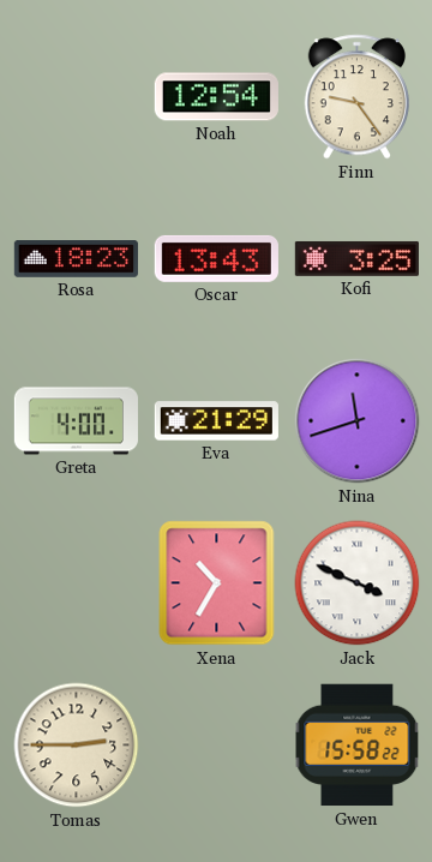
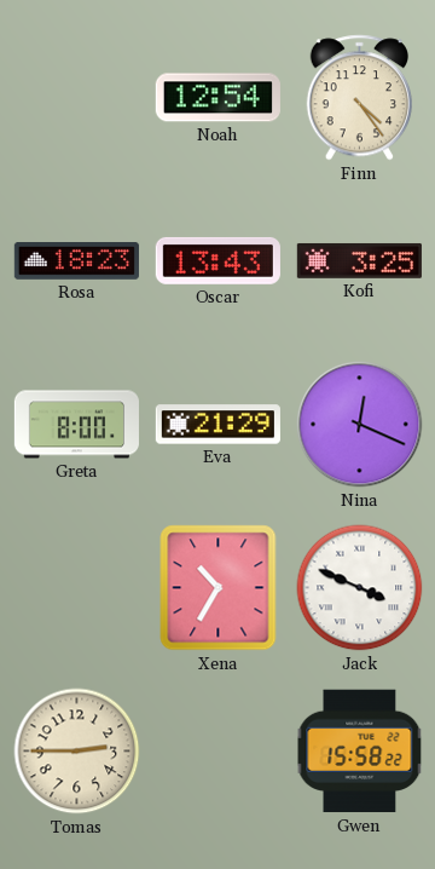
Finn: 9:24 -> 4:24 (359, 98)
Greta: 4:00 -> 8:00 (76, 425)
Nina: 11:42 -> 12:19 (360, 425)
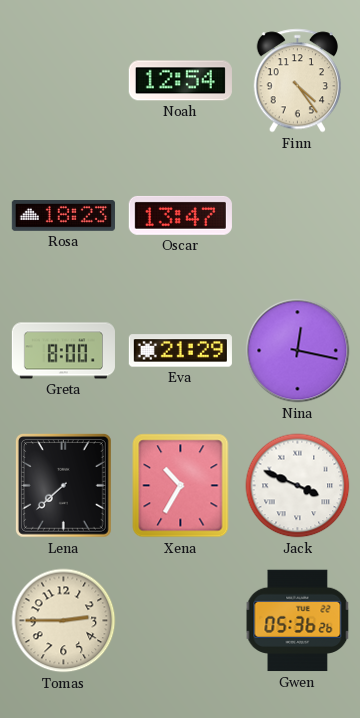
Oscar: 13:43 -> 13:47 (180, 215)
Kofi: 3:25 -> none (359, 260)
Nina: 12:19 -> 12:17 (298, 351)
Lena: none -> 7:38 (63, 486)
Gwen: 15:58 -> 05:36 (298, 621)
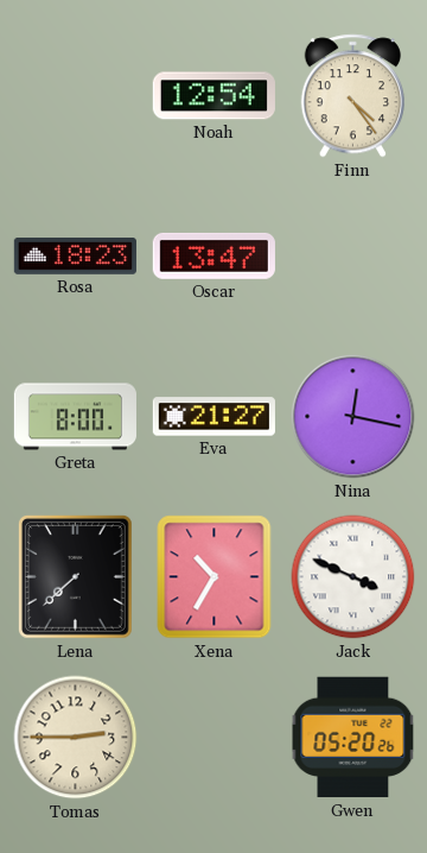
Eva: 21:29 -> 21:27 (213, 417)
Gwen: 05:36 -> 05:20 (353, 738)
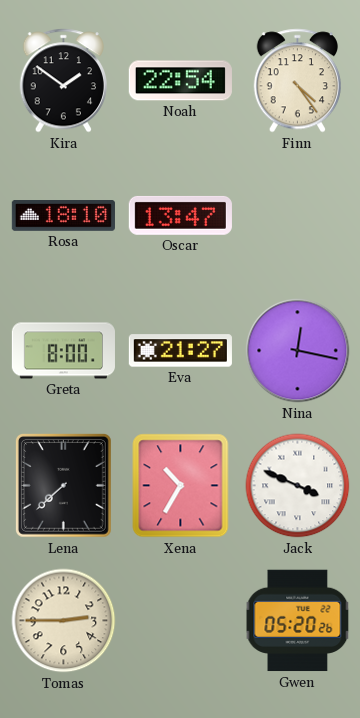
Kira: none -> 1:51 (63, 81)
Noah: 12:54 -> 22:54 (180, 81)
Rosa: 18:23 -> 18:10 (63, 216)
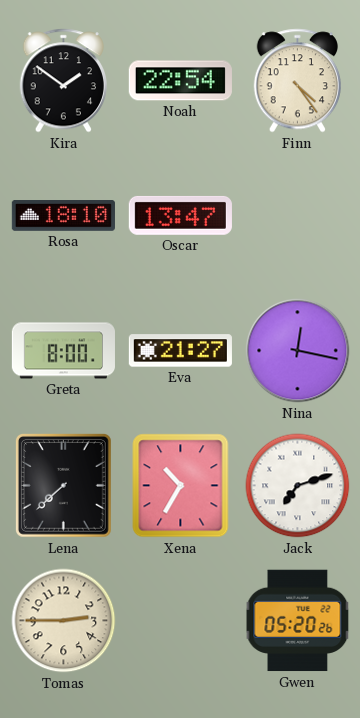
Jack: 3:49 -> 7:12 (298, 486)
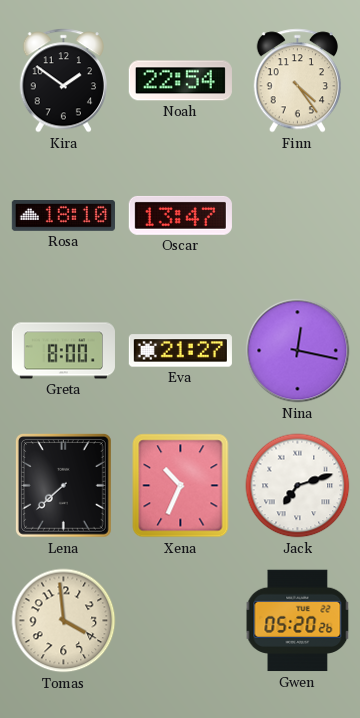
Xena: 10:35 -> 10:34 (181, 486)
Tomas: 2:45 -> 3:59 (64, 621)
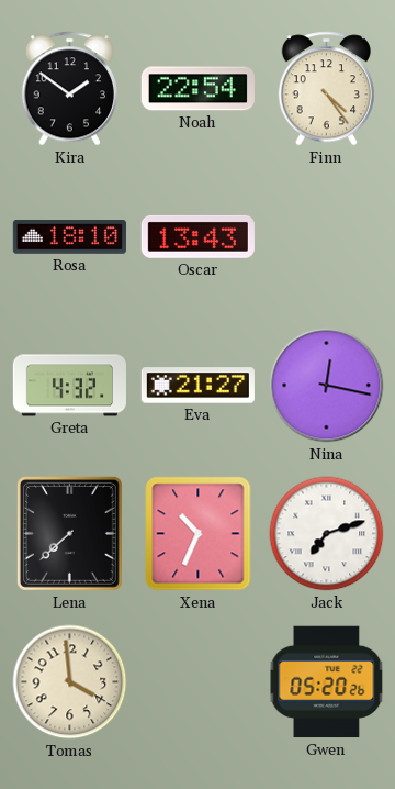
Oscar: 13:47 -> 13:43 (198, 236)
Greta: 8:00 -> 4:32 (69, 386)
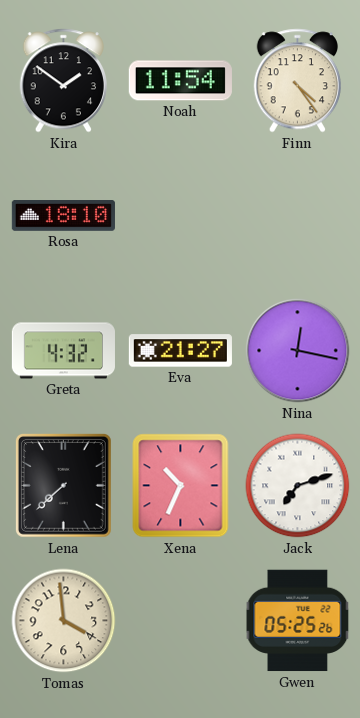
Noah: 22:54 -> 11:54 (180, 81)
Oscar: 13:43 -> none (198, 236)
Gwen: 05:20 -> 05:25 (298, 621)
